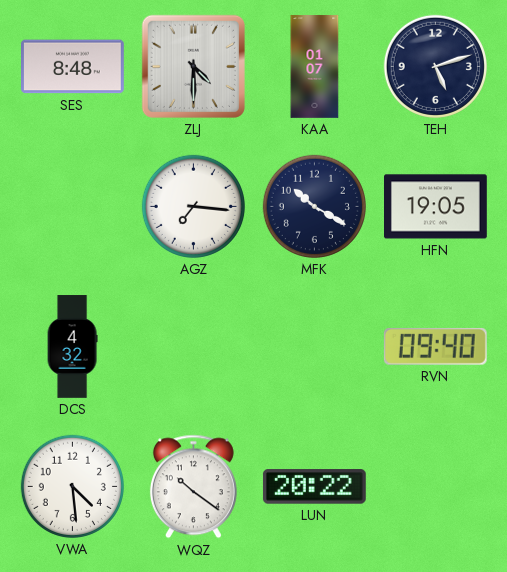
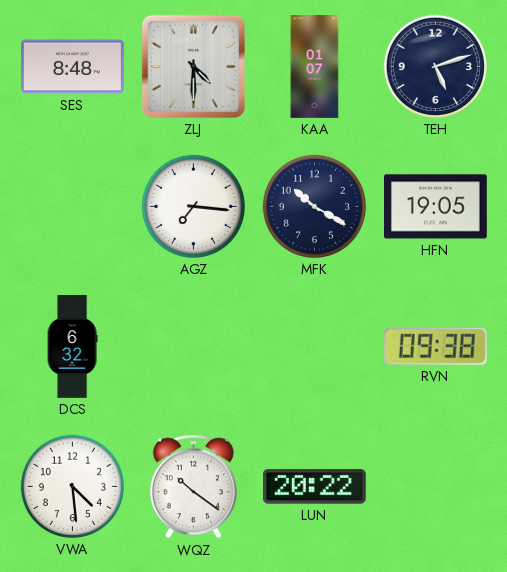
DCS: 4:32 -> 6:32 (72, 347)
RVN: 09:40 -> 09:38 (435, 346)
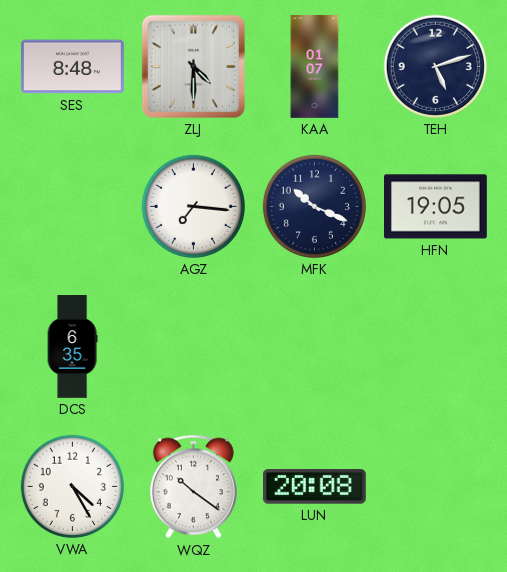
MFK: 10:20 -> 10:19 (314, 206)
DCS: 6:32 -> 6:35 (72, 347)
RVN: 09:38 -> none (435, 346)
VWA: 4:29 -> 4:25 (72, 486)
LUN: 20:22 -> 20:08 (314, 487)
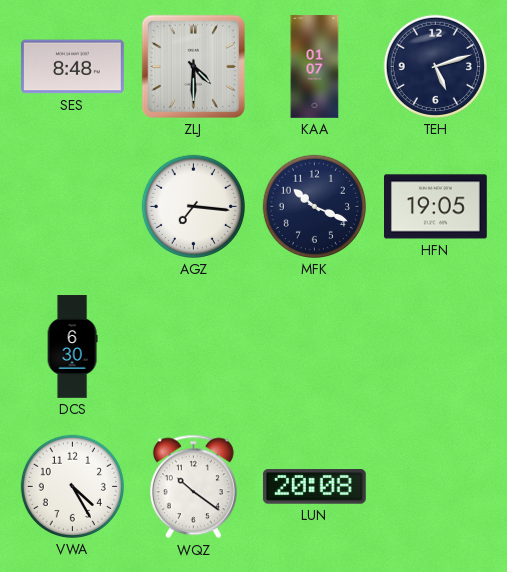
DCS: 6:35 -> 6:30 (72, 347)
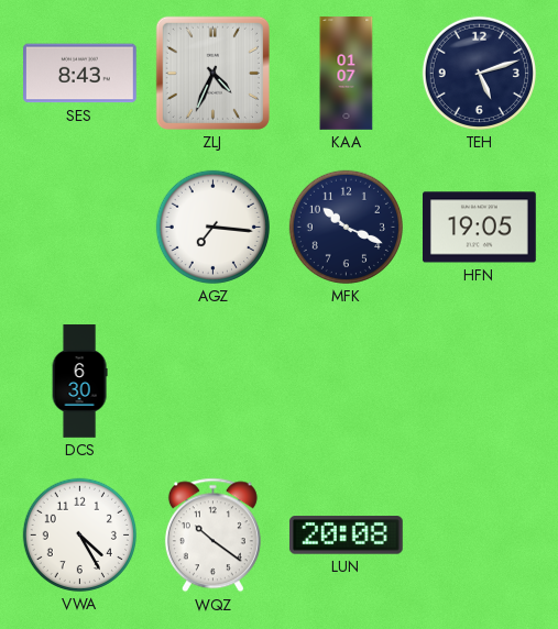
SES: 8:48 -> 8:43 (80, 74)
ZLJ: 4:30 -> 4:34 (212, 73)
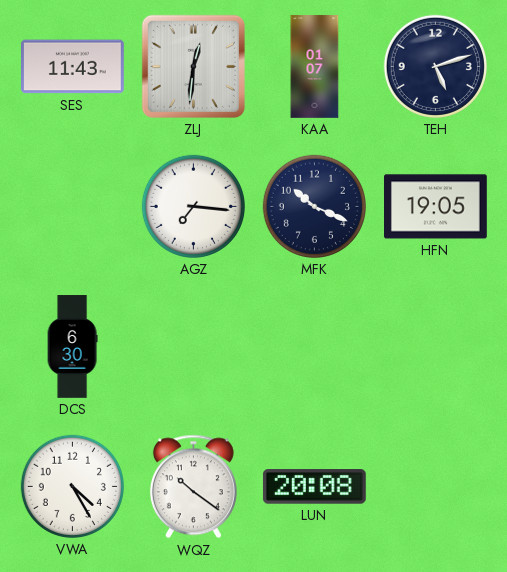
SES: 8:43 -> 11:43 (73, 67)
ZLJ: 4:34 -> 12:31 (193, 66)
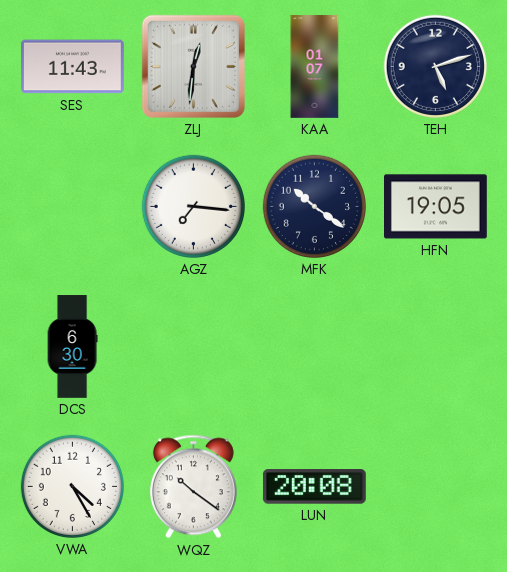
MFK: 10:19 -> 10:21 (314, 206)
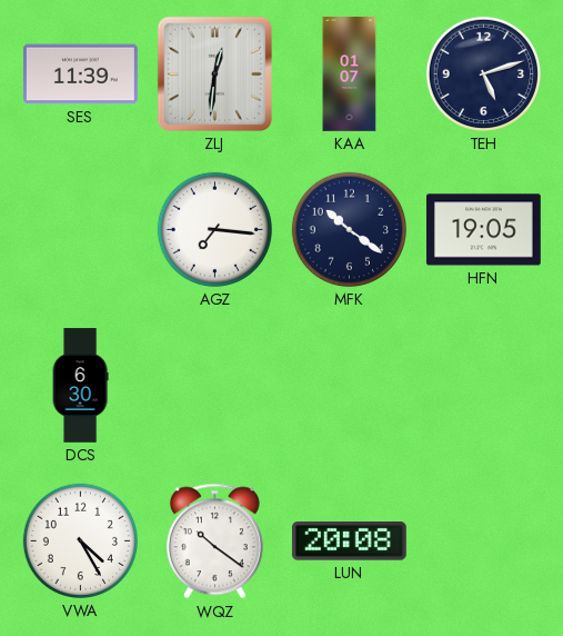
SES: 11:43 -> 11:39 (81, 74)
